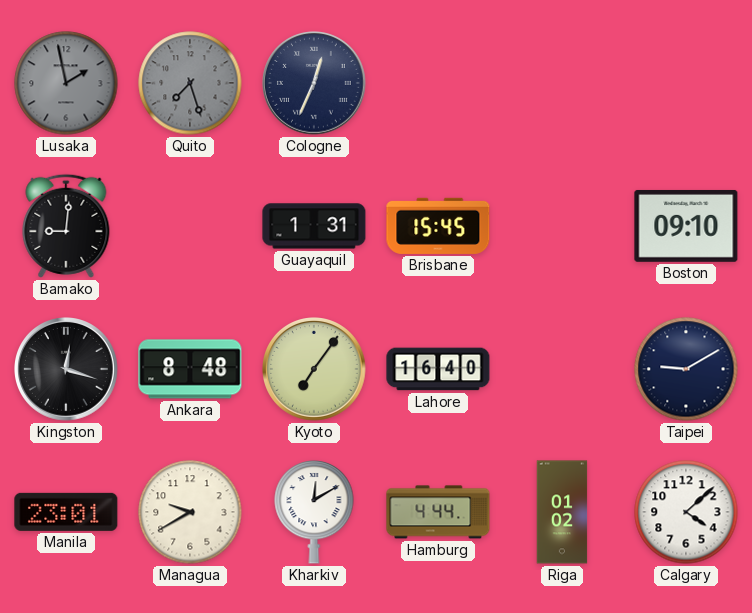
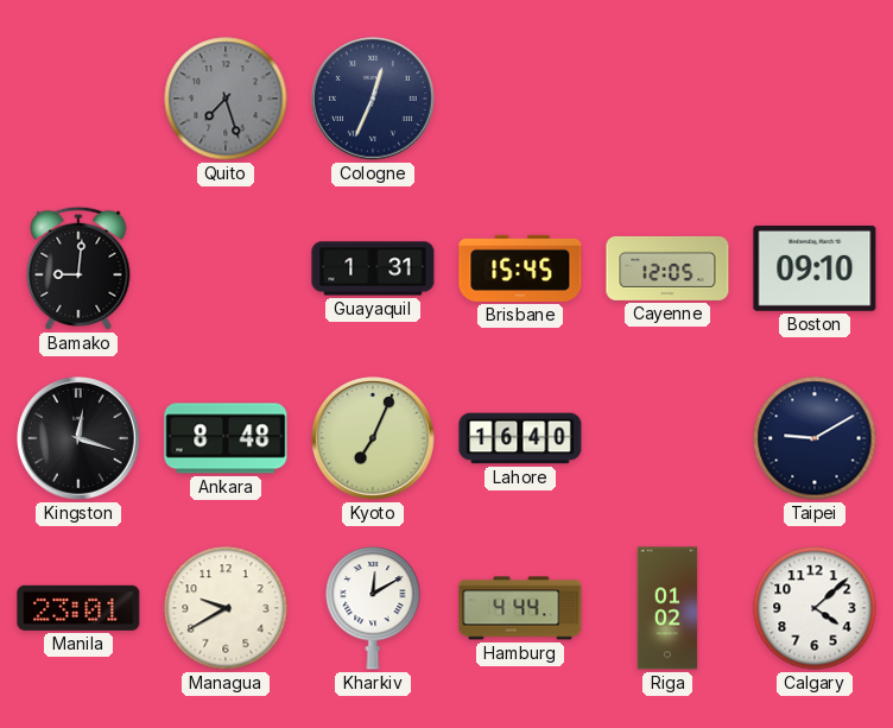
Lusaka: 1:58 -> none (66, 83)
Cayenne: none -> 12:05 (667, 268)
Kyoto: 7:06 -> 7:04 (374, 439)
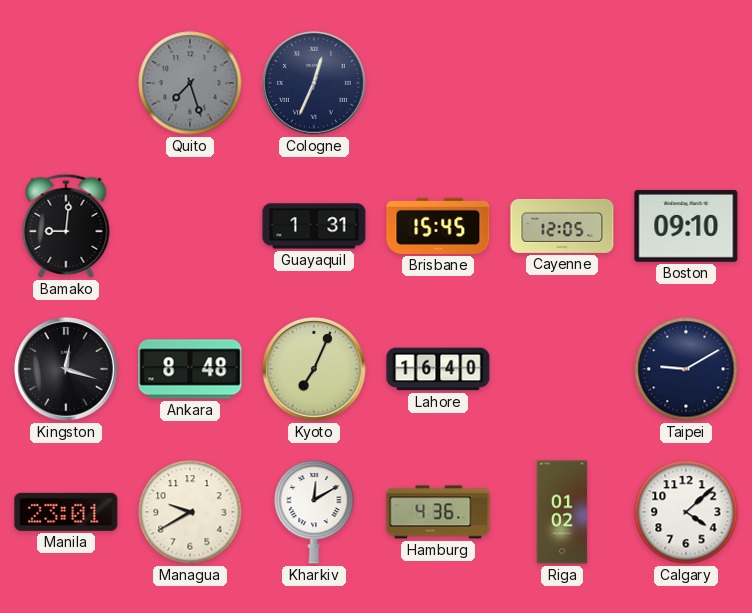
Hamburg: 4:44 -> 4:36 (438, 512)
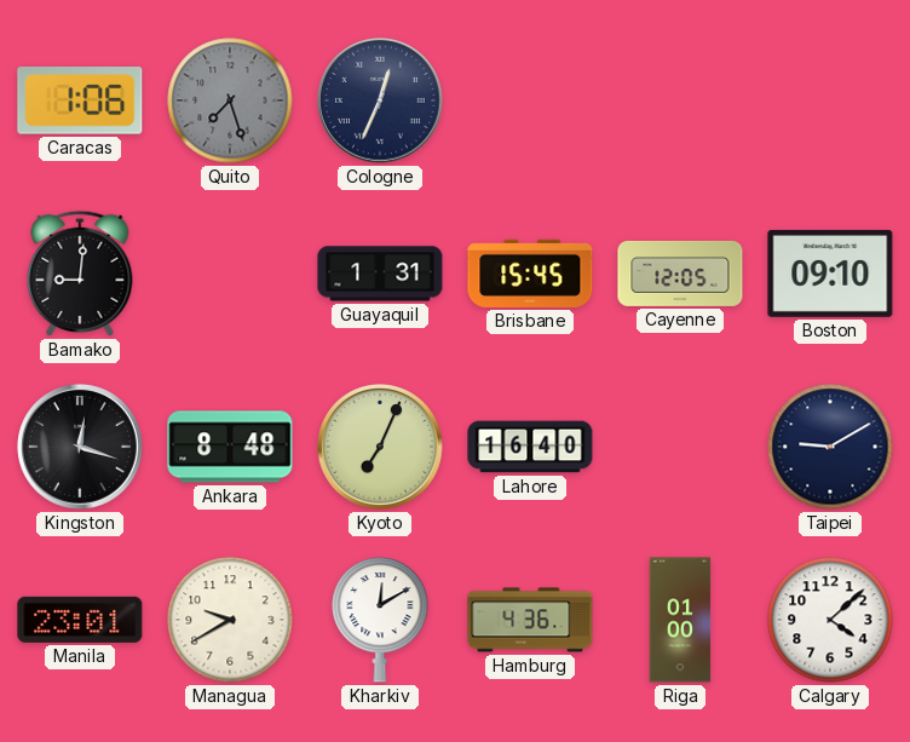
Caracas: none -> 1:06 (80, 102)
Riga: 01:02 -> 01:00 (680, 620)
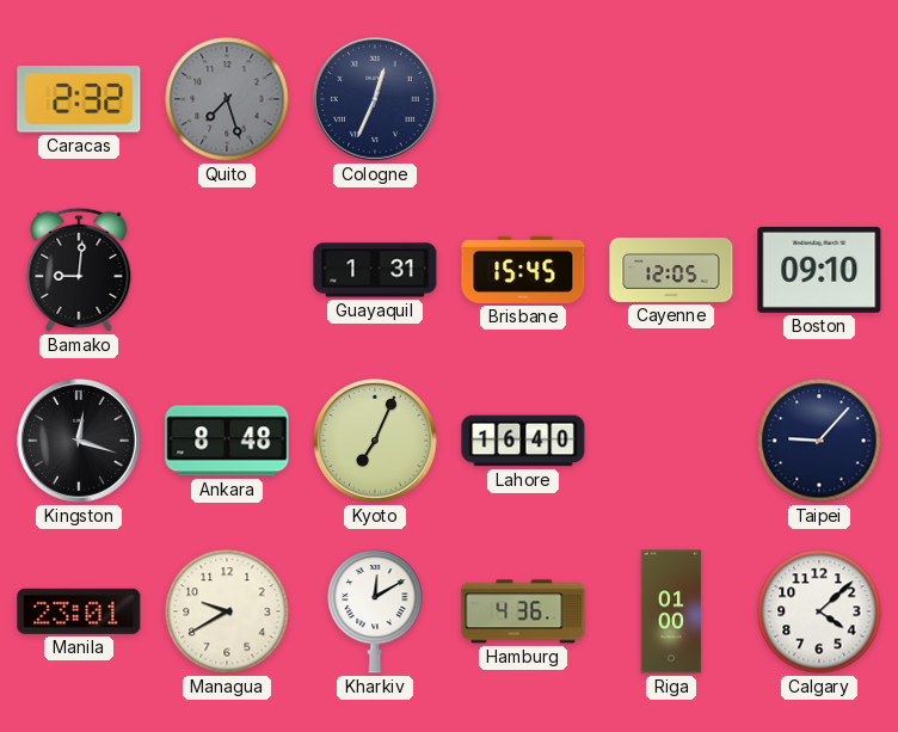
Caracas: 1:06 -> 2:32 (79, 100)
Taipei: 9:10 -> 9:07 (819, 441)
